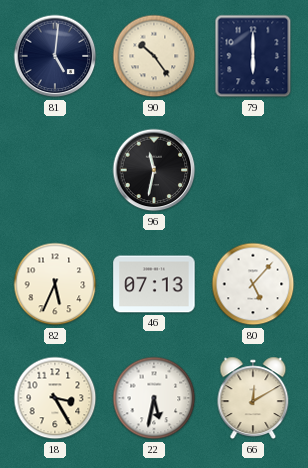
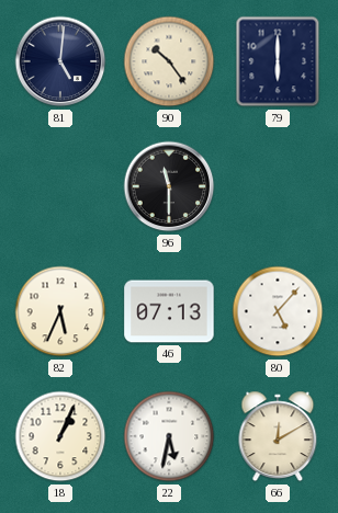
96: 11:32 -> 11:30 (169, 186)
18: 3:25 -> 1:04 (60, 436)
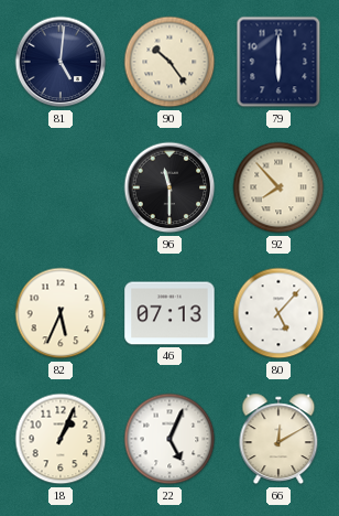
92: none -> 7:53 (278, 187)
22: 5:32 -> 5:04 (169, 439)
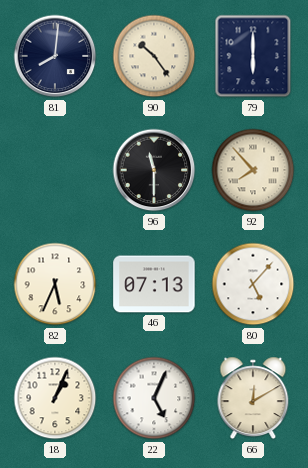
81: 5:01 -> 8:01 (55, 56)
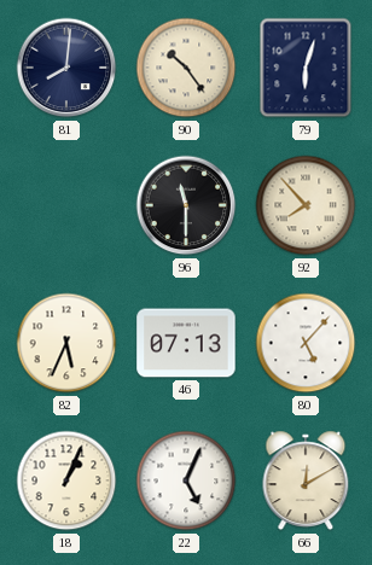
79: 6:00 -> 6:03 (306, 68)
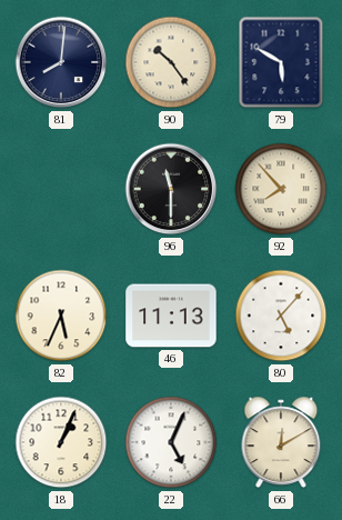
79: 6:03 -> 5:50 (281, 62)
46: 07:13 -> 11:13 (171, 316)
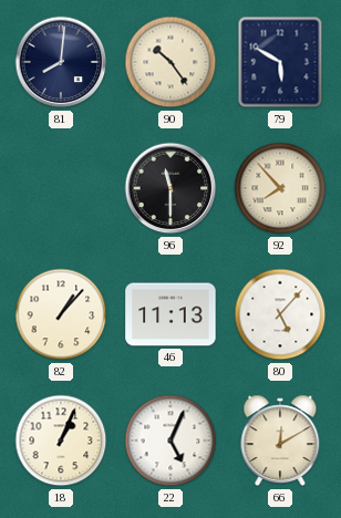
82: 5:34 -> 1:07 (61, 314)
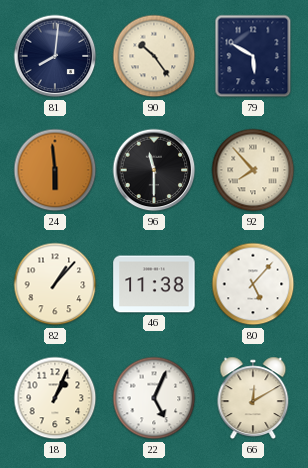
24: none -> 5:59 (55, 170)
46: 11:13 -> 11:38 (154, 284)
